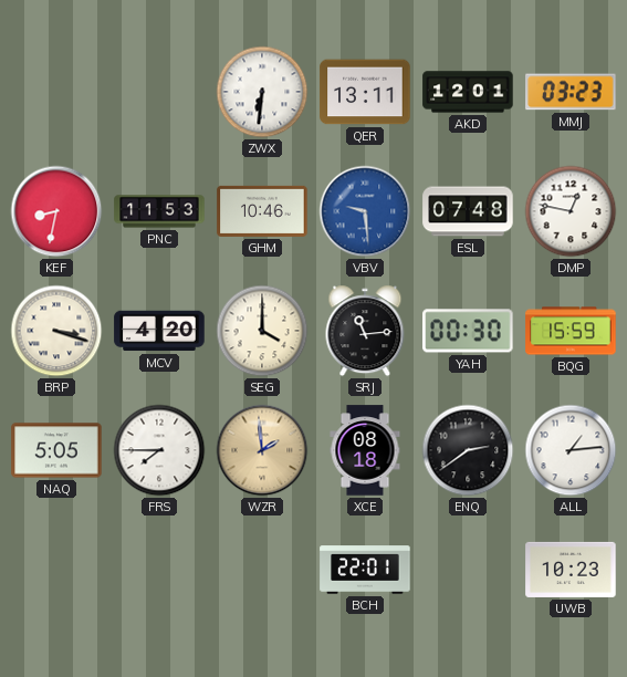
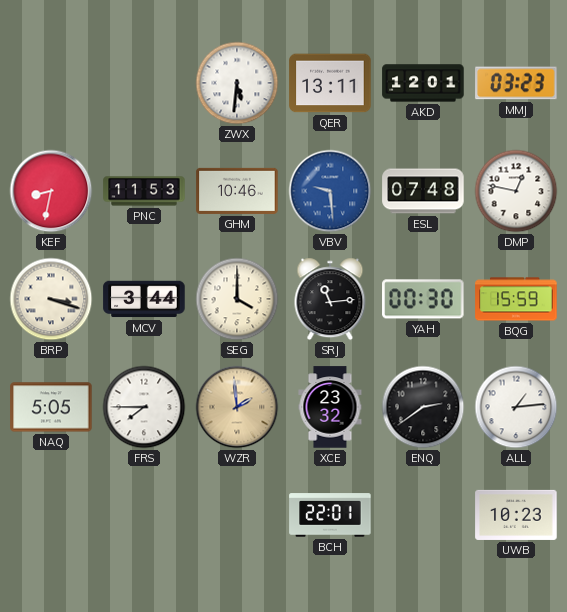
ZWX: 6:31 -> 5:31 (237, 83)
MCV: 4:20 -> 3:44 (144, 299)
XCE: 08:18 -> 23:32 (330, 407)
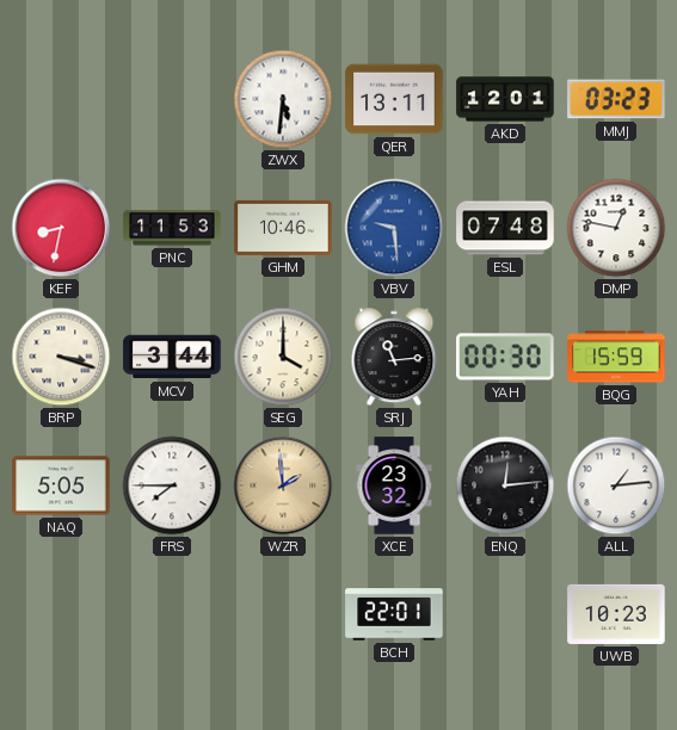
ENQ: 2:39 -> 12:14 (505, 485)
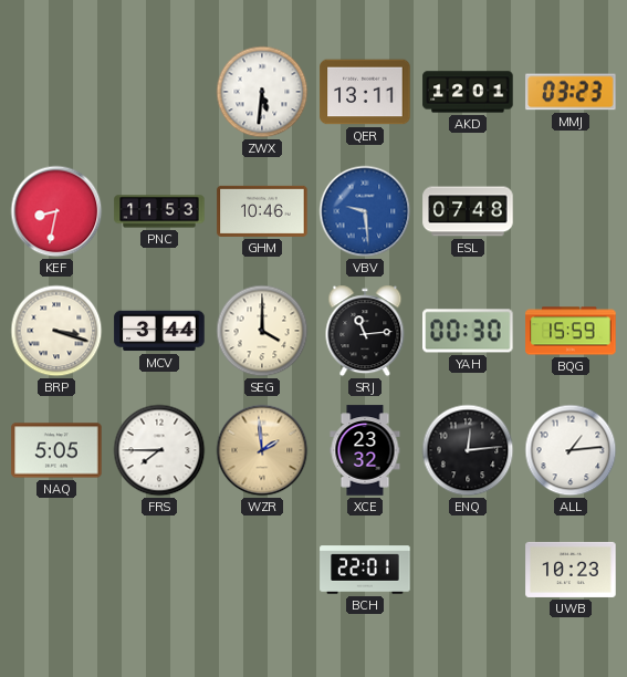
DMP: 12:47 -> none (616, 228)
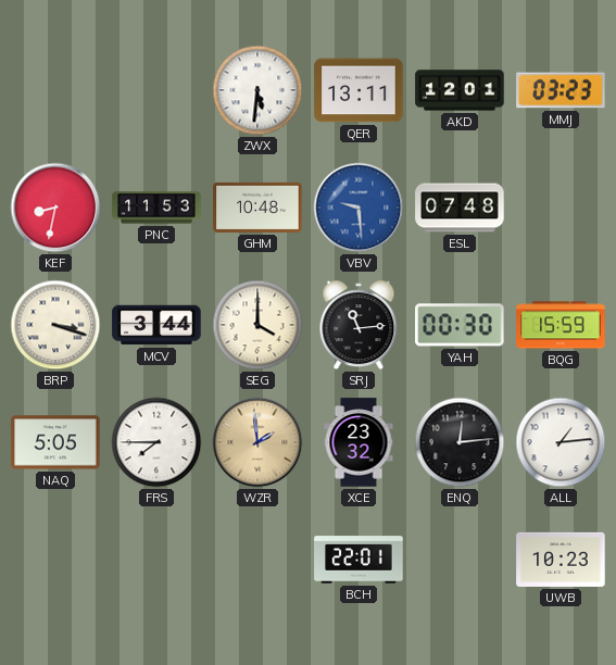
GHM: 10:46 -> 10:48 (257, 208)
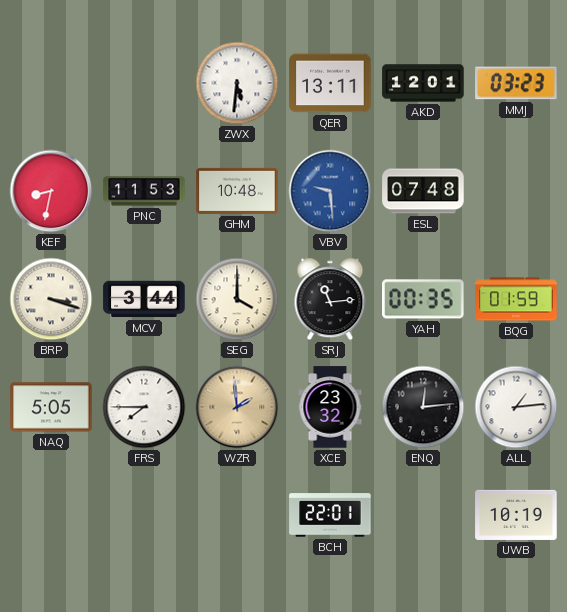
YAH: 00:30 -> 00:35 (423, 299)
BQG: 15:59 -> 01:59 (516, 299)
UWB: 10:23 -> 10:19 (516, 515)
